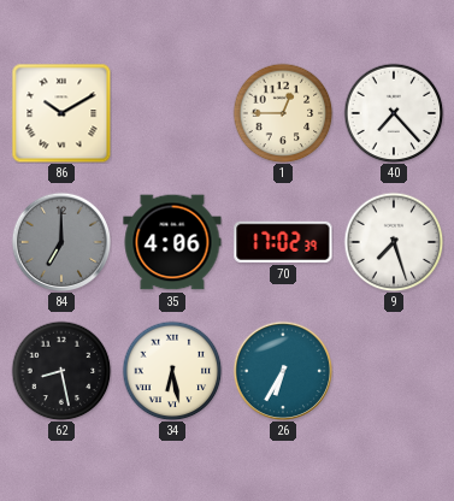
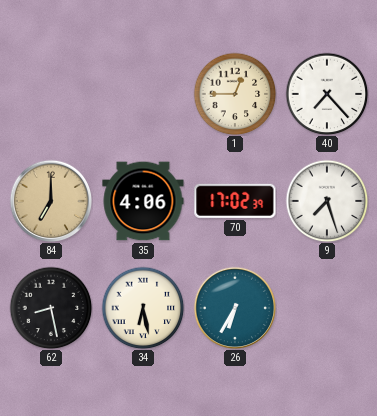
86: 10:10 -> none (61, 113)
84 dial: grey -> champagne (51, 201)
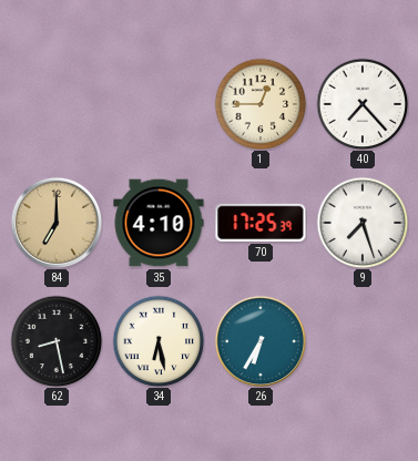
35: 4:06 -> 4:10 (159, 223)
70: 17:02 -> 17:25 (261, 223)
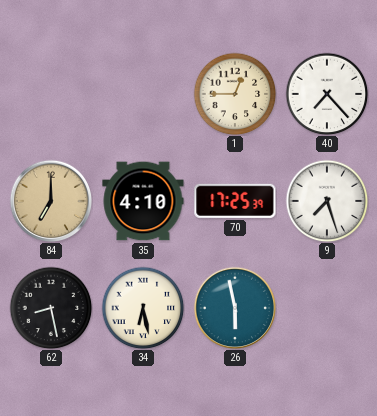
26: 6:35 -> 5:58 (235, 308)
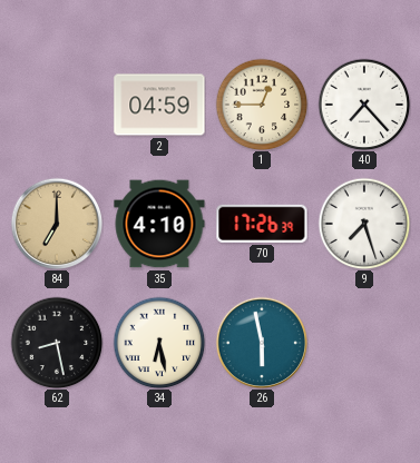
2: none -> 04:59 (159, 105)
70: 17:25 -> 17:26 (262, 224)
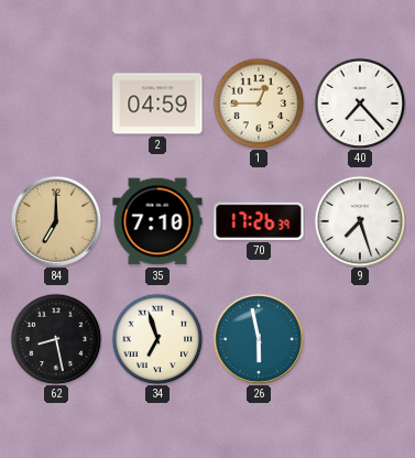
35: 4:10 -> 7:10 (157, 221)
34: 6:28 -> 6:57 (157, 339)
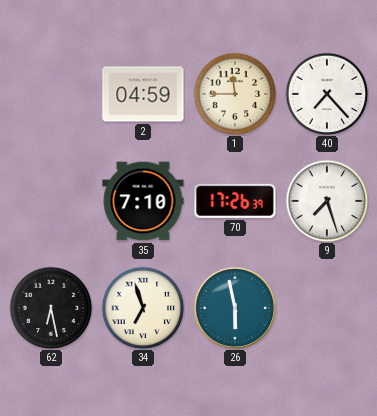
1: 12:45 -> 11:45 (235, 94)
84: 7:00 -> none (56, 221)
62: 8:28 -> 6:28 (51, 308)
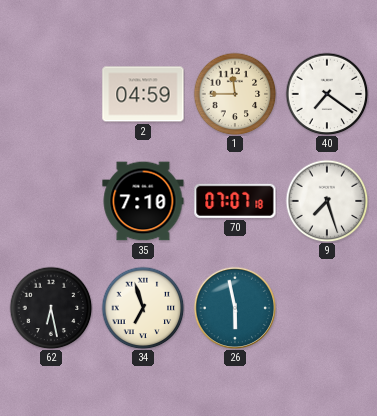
40: 7:23 -> 7:21 (327, 94)
70: 17:26 -> 07:07 (235, 201)
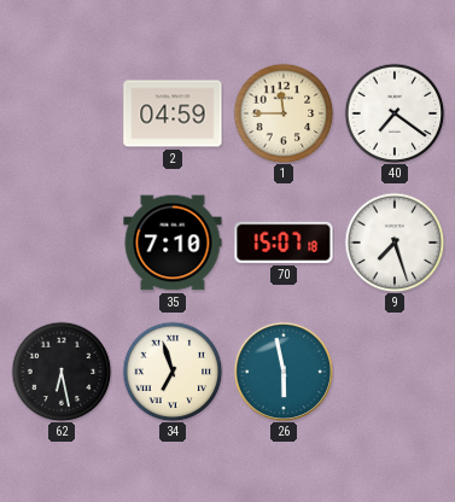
70: 07:07 -> 15:07 (284, 243)
